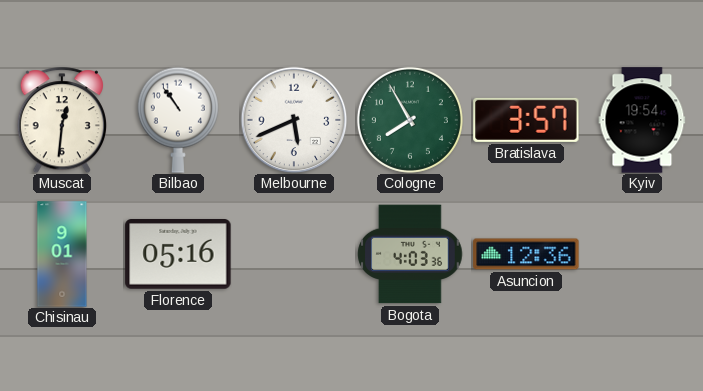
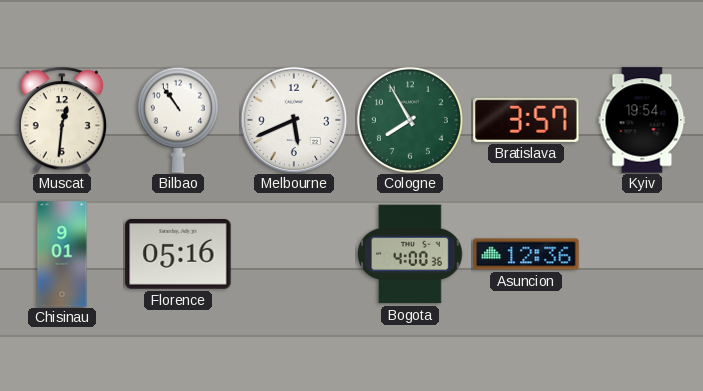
Bogota: 4:03 -> 4:00 (410, 254)
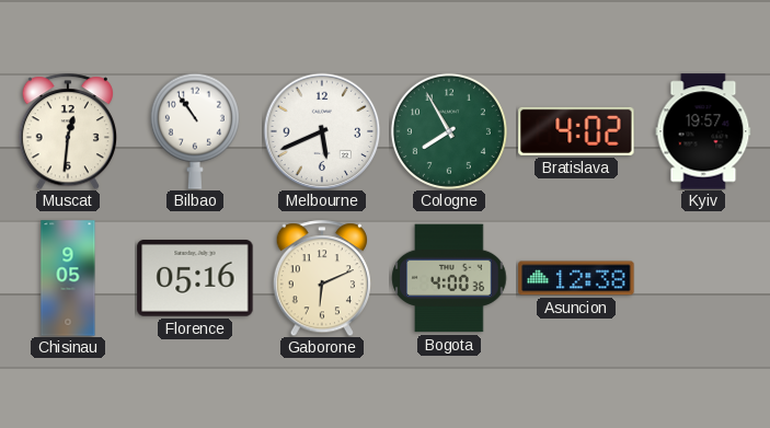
Bratislava: 3:57 -> 4:02 (576, 131)
Kyiv: 19:54 -> 19:57 (703, 131)
Chisinau: 9:01 -> 9:05 (68, 278)
Gaborone: none -> 6:11 (321, 278)
Asuncion: 12:36 -> 12:38 (576, 278)
